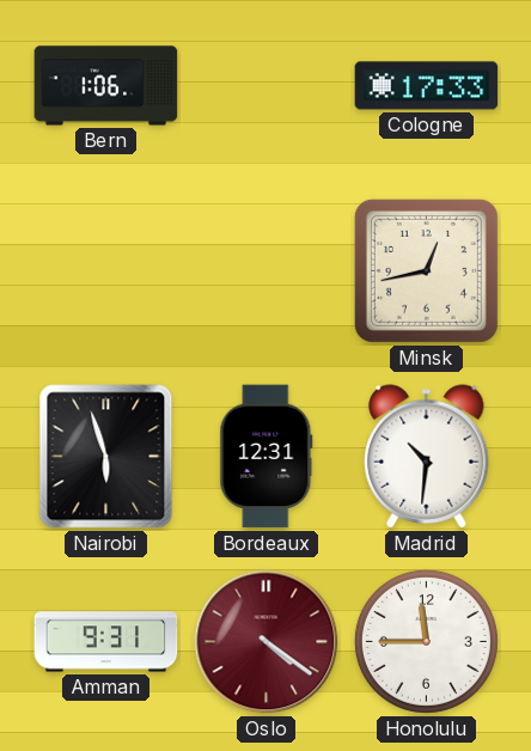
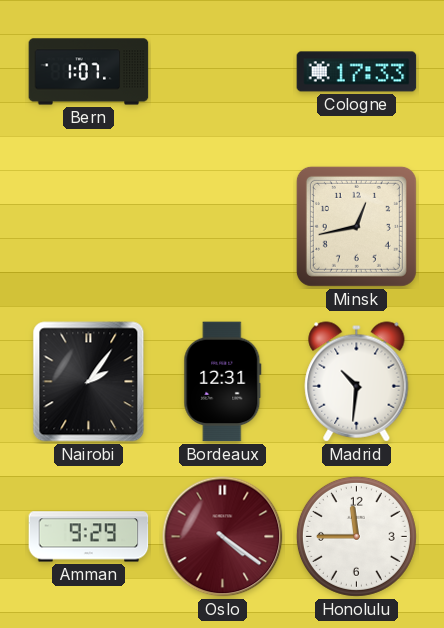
Bern: 1:06 -> 1:07 (89, 72)
Nairobi: 5:57 -> 2:06 (89, 382)
Amman: 9:31 -> 9:29 (89, 537)
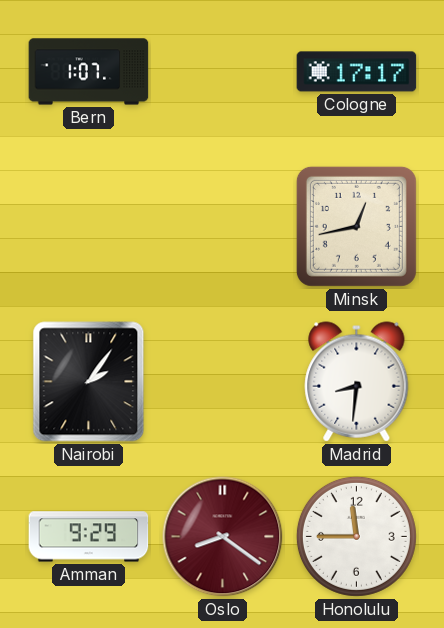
Cologne: 17:33 -> 17:17 (357, 72)
Bordeaux: 12:31 -> none (223, 382)
Madrid: 10:31 -> 8:31 (357, 382)
Oslo: 4:21 -> 8:21 (223, 537)
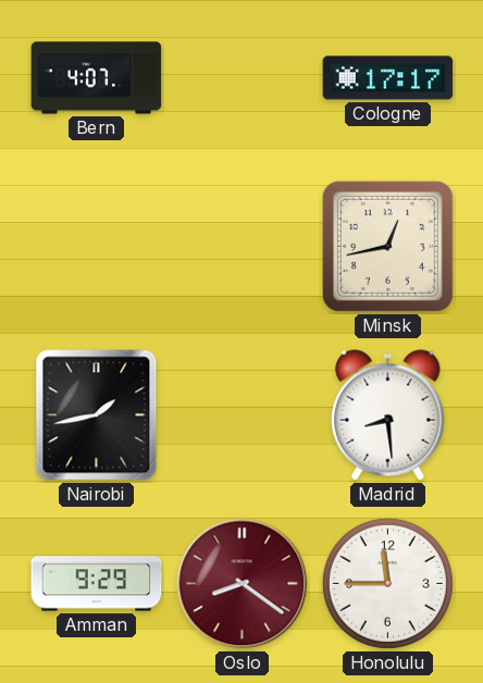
Bern: 1:07 -> 4:07 (97, 78)
Nairobi: 2:06 -> 1:43 (97, 415)
Madrid: 8:31 -> 8:29 (388, 415)
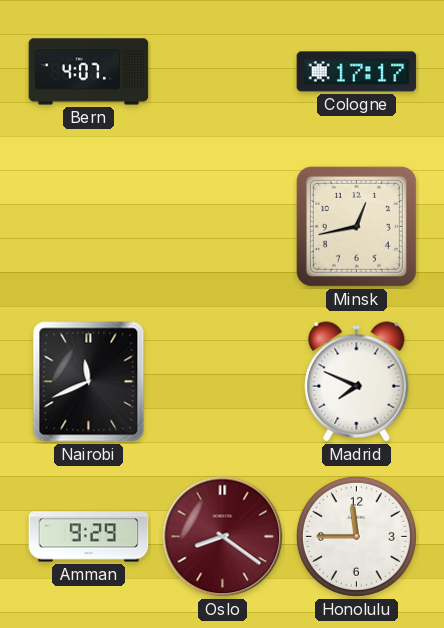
Nairobi: 1:43 -> 11:41 (89, 382)
Madrid: 8:29 -> 7:49 (357, 382)
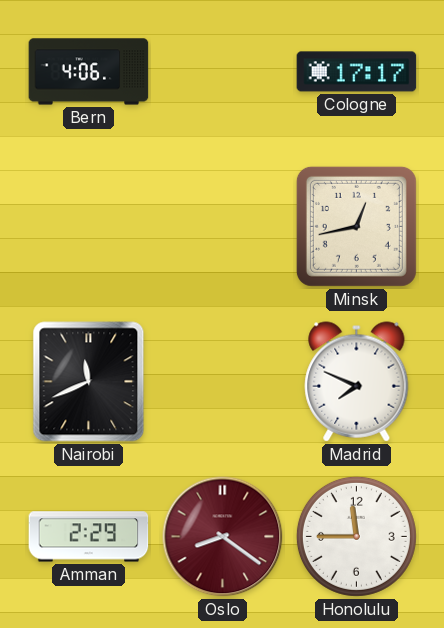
Bern: 4:07 -> 4:06 (89, 72)
Amman: 9:29 -> 2:29 (89, 537)
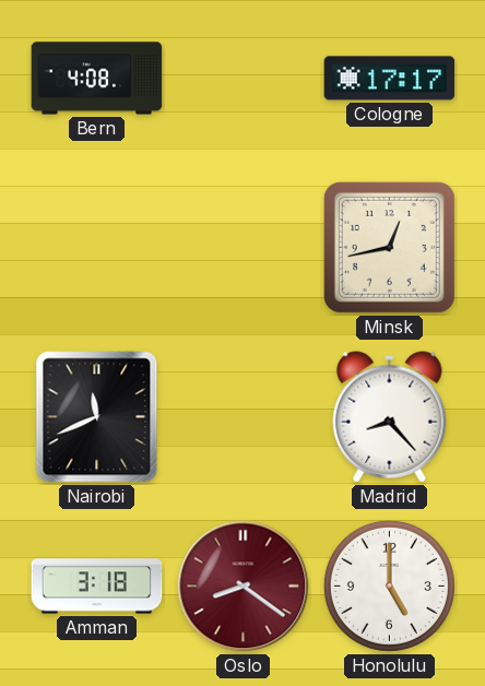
Bern: 4:06 -> 4:08 (97, 79)
Madrid: 7:49 -> 8:23 (390, 417)
Amman: 2:29 -> 3:18 (97, 587)
Honolulu: 11:45 -> 5:00 (389, 586)
